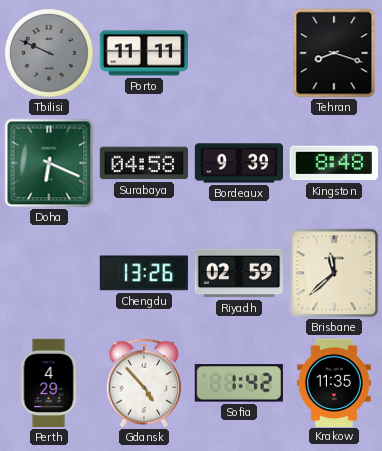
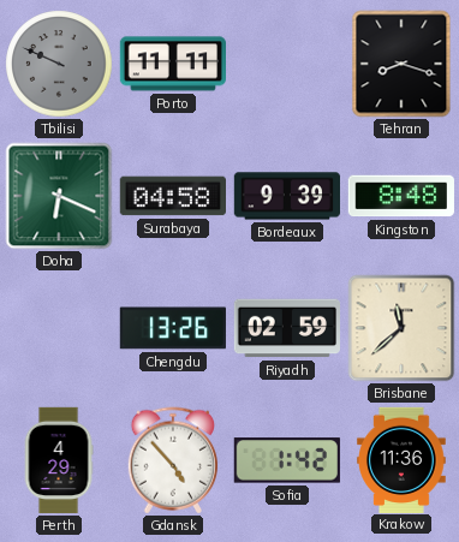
Krakow: 11:35 -> 11:36 (403, 459)
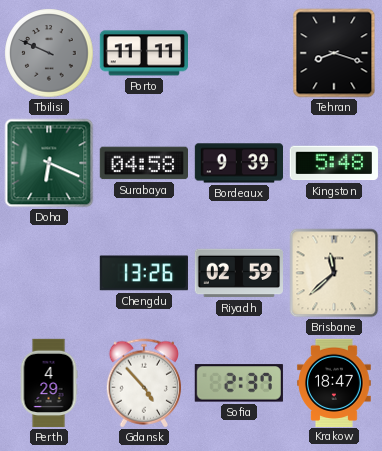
Kingston: 8:48 -> 5:48 (334, 163)
Sofia: 1:42 -> 2:37 (239, 383)
Krakow: 11:36 -> 18:47 (335, 382)
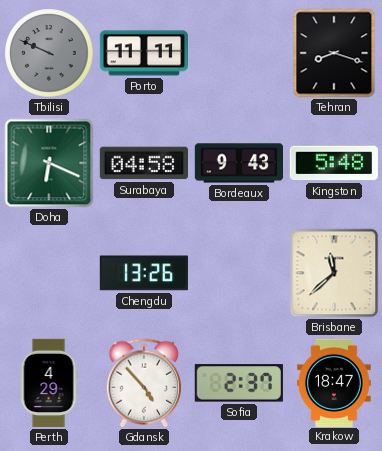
Bordeaux: 9:39 -> 9:43 (238, 163)
Riyadh: 02:59 -> none (238, 273)
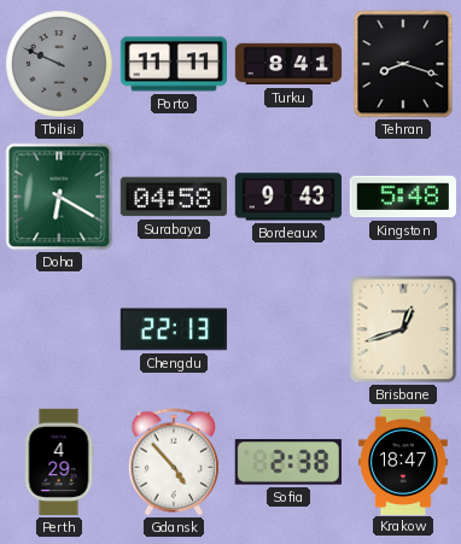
Turku: none -> 8:41 (288, 64)
Doha: 6:19 -> 6:20 (59, 197)
Chengdu: 13:26 -> 22:13 (174, 329)
Brisbane: 11:38 -> 12:42 (403, 329)
Sofia: 2:37 -> 2:38 (288, 462)
